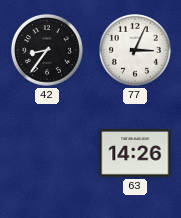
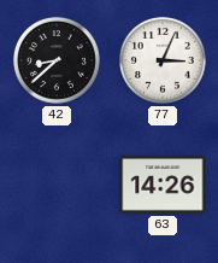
42: 8:36 -> 8:38 (57, 60)
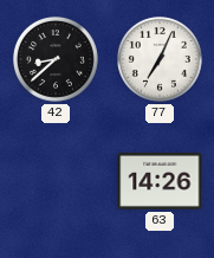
77: 3:04 -> 7:04 (160, 59)
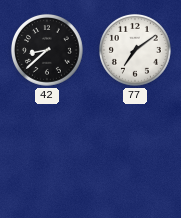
77: 7:04 -> 7:09 (135, 50)
63: 14:26 -> none (160, 181)
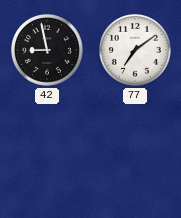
42: 8:38 -> 8:58 (47, 50)
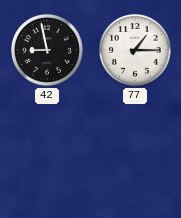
77: 7:09 -> 1:15 (135, 50)
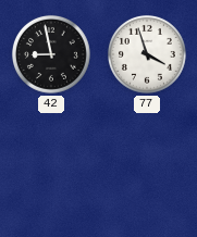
77: 1:15 -> 3:57 (147, 54)
